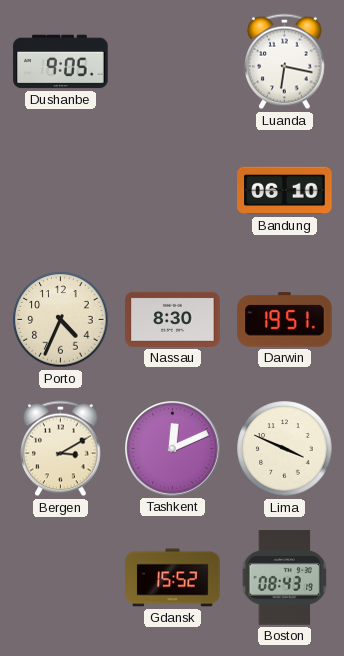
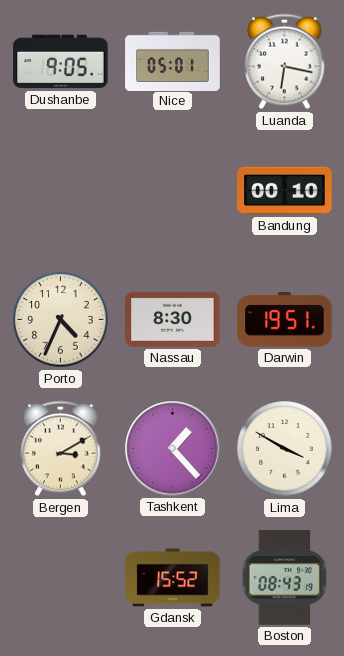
Nice: none -> 05:01 (173, 61)
Bandung: 06:10 -> 00:10 (285, 191)
Tashkent: 12:11 -> 1:23 (173, 449)
Lima: 3:49 -> 3:50 (285, 449)
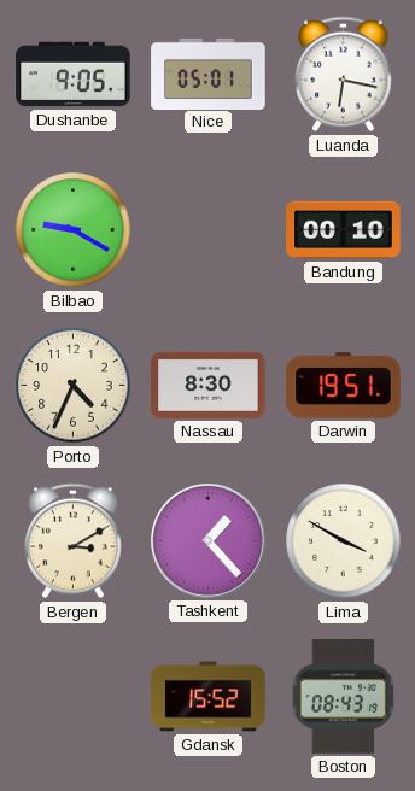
Bilbao: none -> 9:20 (74, 230)
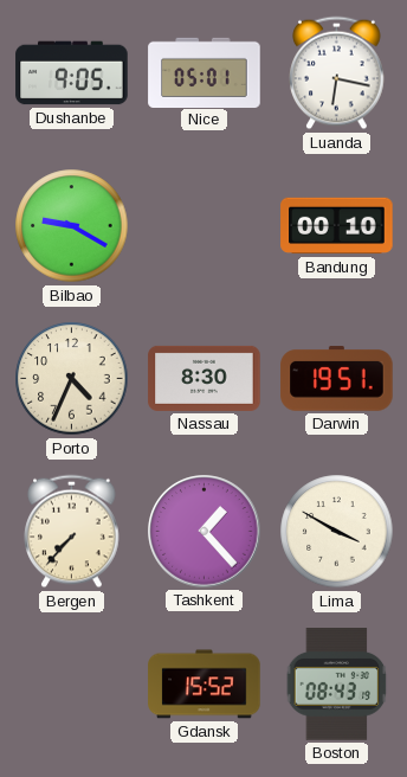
Bergen: 3:10 -> 7:37 (72, 532)
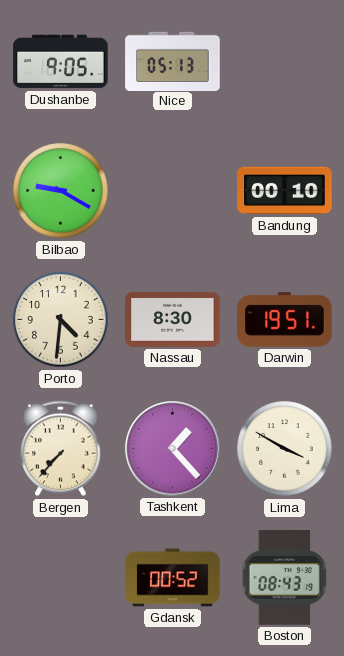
Nice: 05:01 -> 05:13 (173, 61)
Luanda: 6:17 -> none (337, 73)
Porto: 4:34 -> 4:31 (61, 320)
Gdansk: 15:52 -> 00:52 (173, 578)
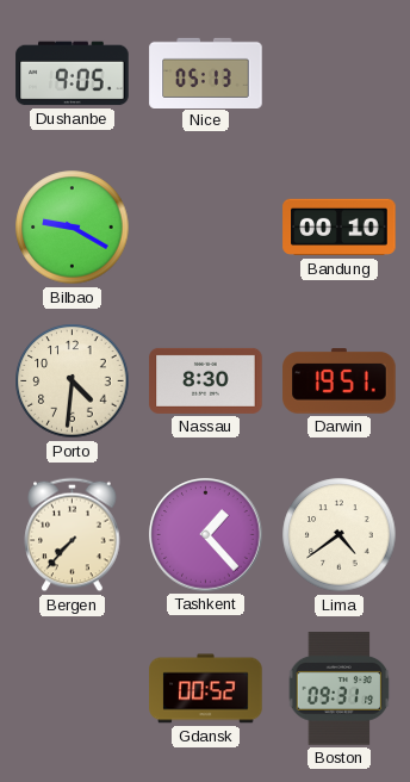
Lima: 3:50 -> 4:39 (340, 535)
Boston: 08:43 -> 09:31 (340, 689)
